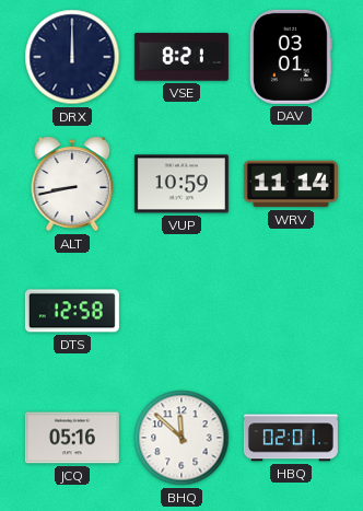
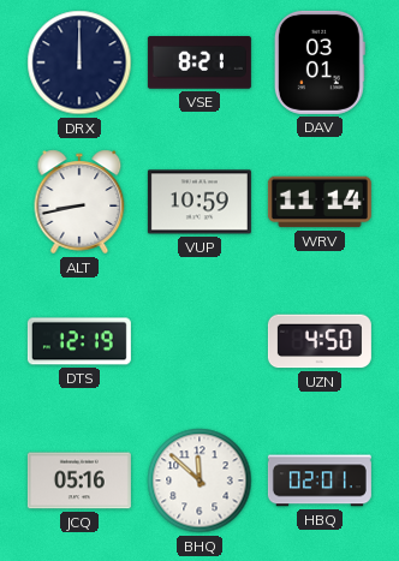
DTS: 12:58 -> 12:19 (79, 341)
UZN: none -> 4:50 (320, 341)
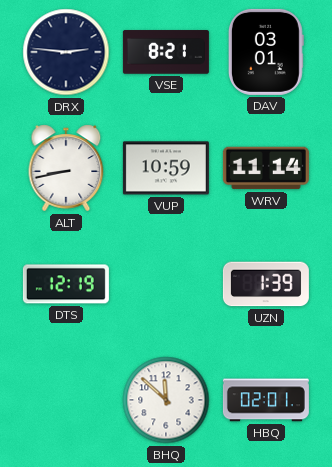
DRX: 12:00 -> 2:46 (66, 52)
UZN: 4:50 -> 1:39 (266, 284)
JCQ: 05:16 -> none (79, 481)
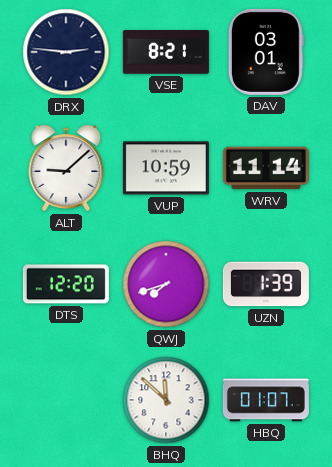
ALT: 8:43 -> 9:08 (66, 168)
DTS: 12:19 -> 12:20 (66, 284)
QWJ: none -> 7:42 (166, 284)
HBQ: 02:01 -> 01:07 (266, 400)
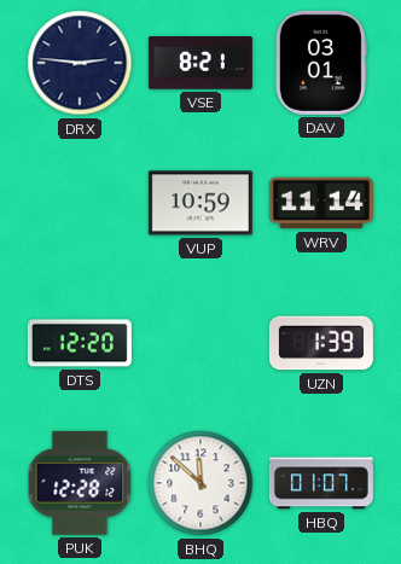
ALT: 9:08 -> none (66, 168)
QWJ: 7:42 -> none (166, 284)
PUK: none -> 12:28 (80, 483)
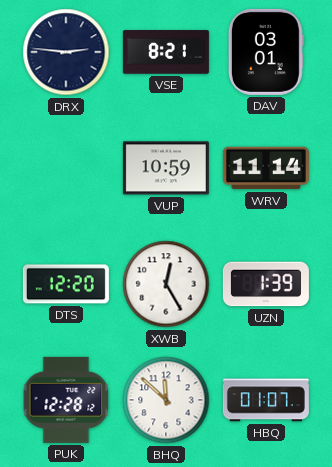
XWB: none -> 12:25 (166, 284)
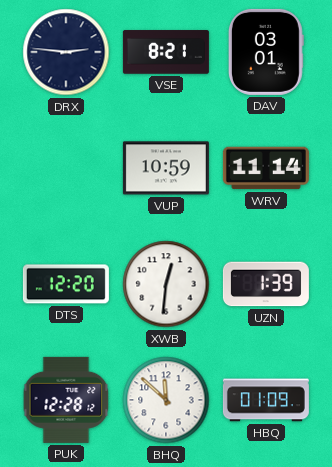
XWB: 12:25 -> 12:31 (166, 284)
HBQ: 01:07 -> 01:09 (266, 400)
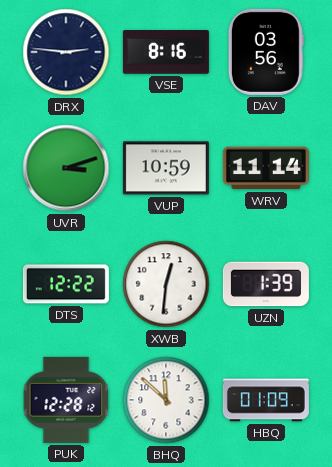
VSE: 8:21 -> 8:16 (166, 52)
DAV: 03:01 -> 03:56 (266, 52)
UVR: none -> 3:12 (66, 168)
DTS: 12:20 -> 12:22 (66, 284)
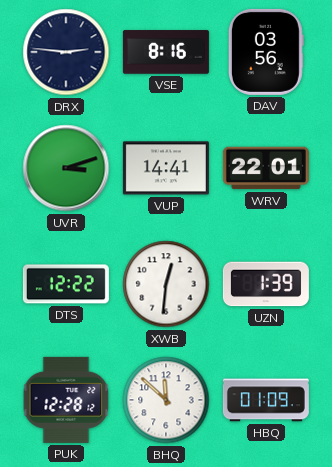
VUP: 10:59 -> 14:41 (166, 168)
WRV: 11:14 -> 22:01 (266, 168)
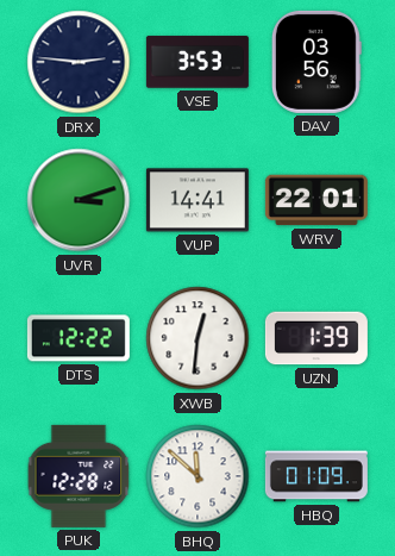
VSE: 8:16 -> 3:53 (197, 62)
